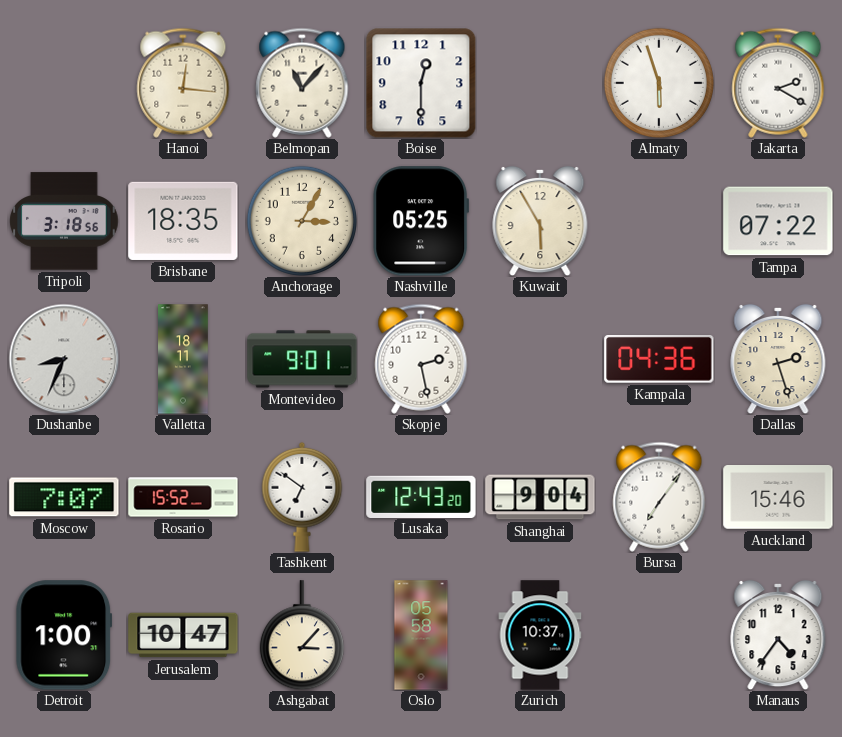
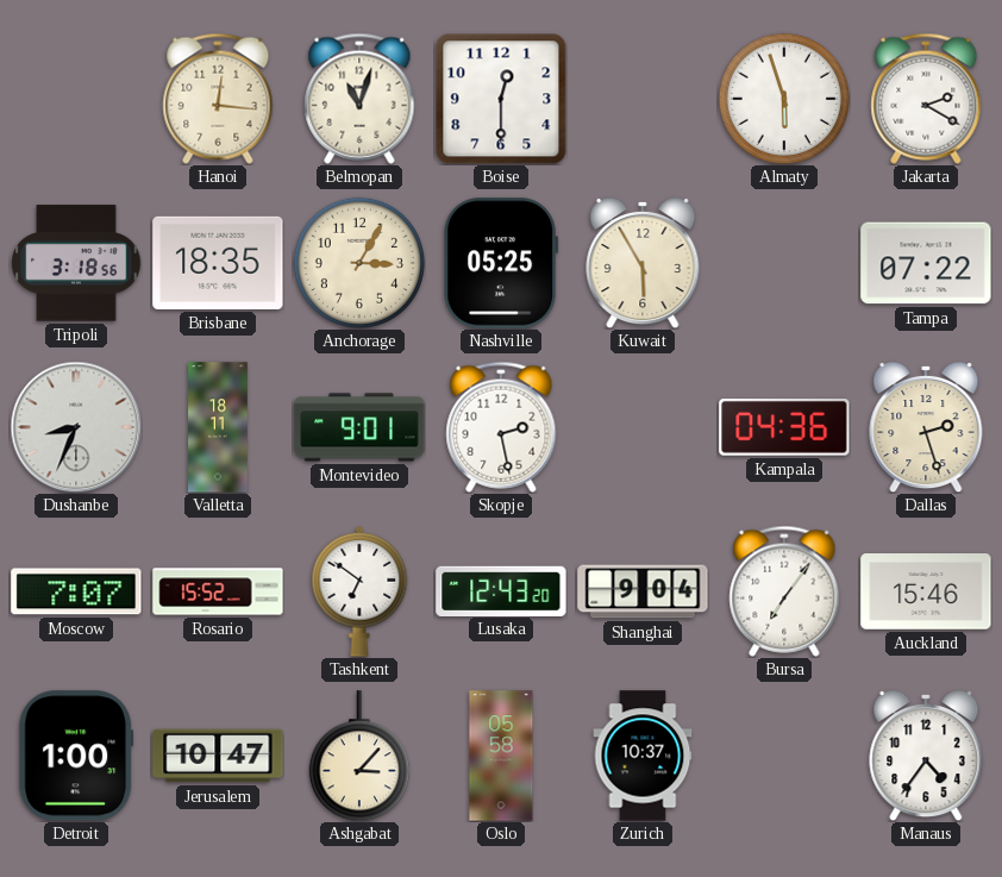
Belmopan: 11:07 -> 11:03 (359, 99)
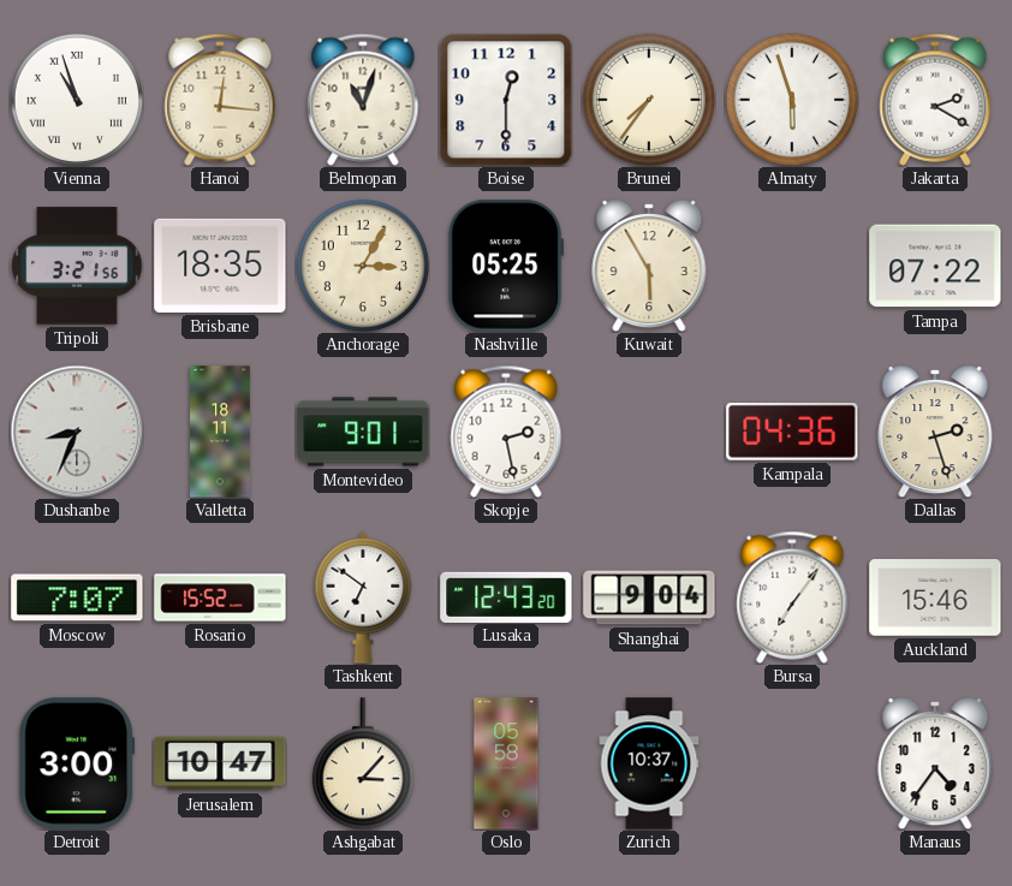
Vienna: none -> 10:57 (77, 100)
Brunei: none -> 7:36 (649, 100)
Tripoli: 3:18 -> 3:21 (77, 266)
Detroit: 1:00 -> 3:00 (77, 763)
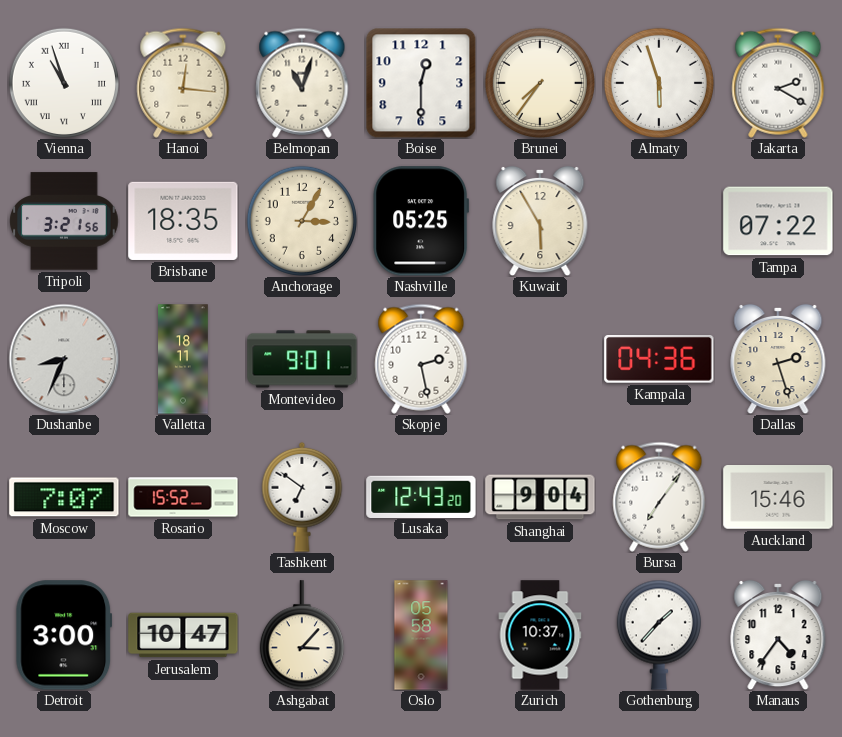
Gothenburg: none -> 1:37 (659, 635)
